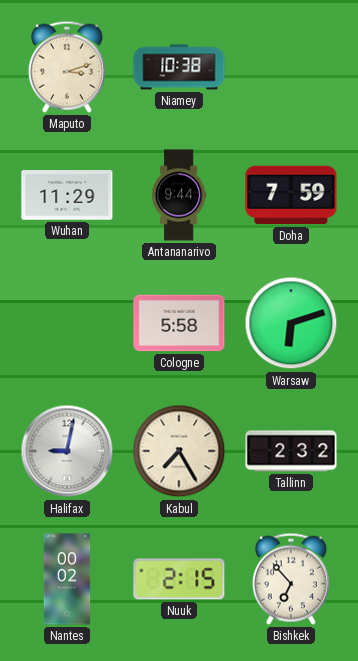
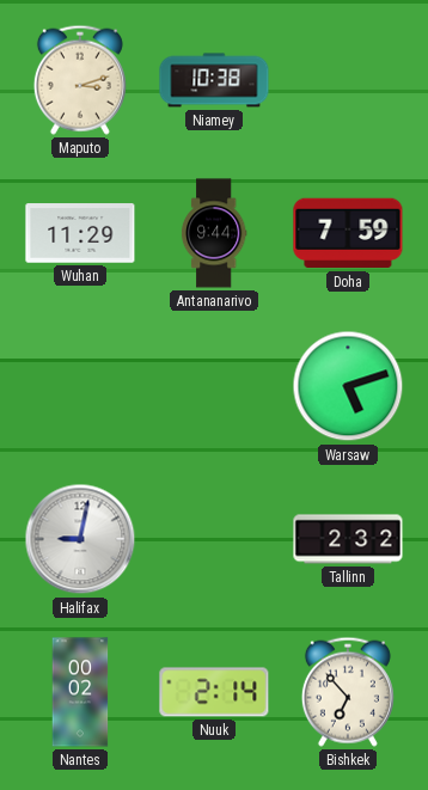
Cologne: 5:58 -> none (179, 323)
Warsaw: 6:12 -> 5:12 (348, 386)
Kabul: 7:25 -> none (179, 451)
Nuuk: 2:15 -> 2:14 (214, 692)
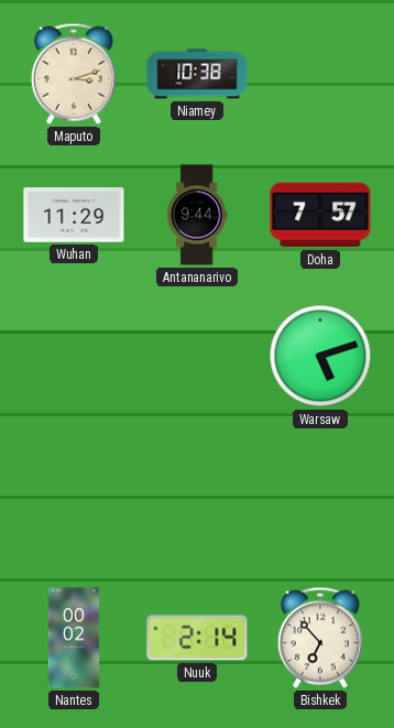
Doha: 7:59 -> 7:57 (320, 215)
Halifax: 9:02 -> none (80, 539)
Tallinn: 2:32 -> none (348, 539)
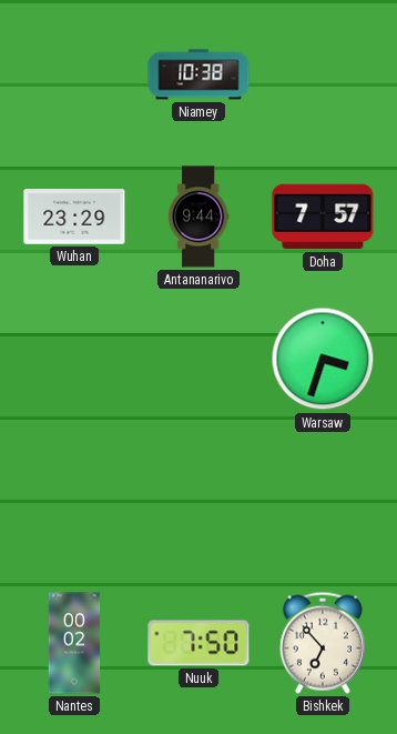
Maputo: 3:12 -> none (74, 74)
Wuhan: 11:29 -> 23:29 (74, 217)
Warsaw: 5:12 -> 3:33 (323, 359)
Nuuk: 2:14 -> 7:50 (198, 643)
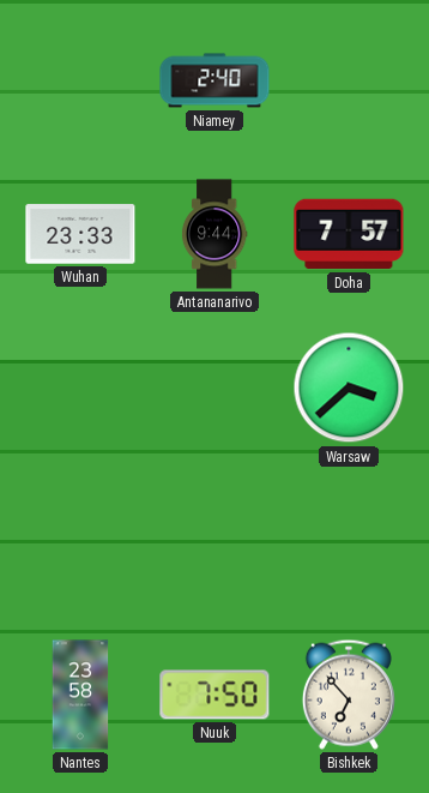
Niamey: 10:38 -> 2:40 (214, 80)
Wuhan: 23:29 -> 23:33 (80, 234)
Warsaw: 3:33 -> 3:38 (349, 388)
Nantes: 00:02 -> 23:58 (80, 695)
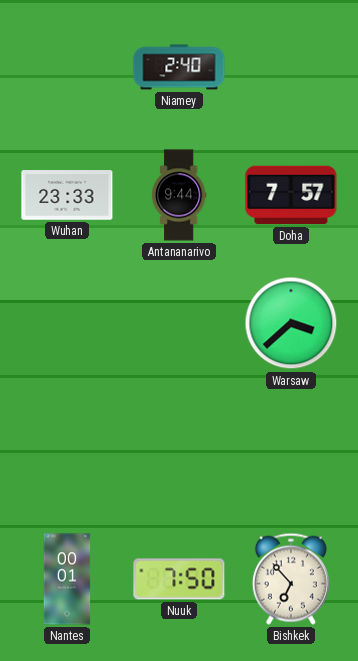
Nantes: 23:58 -> 00:01 (67, 579)
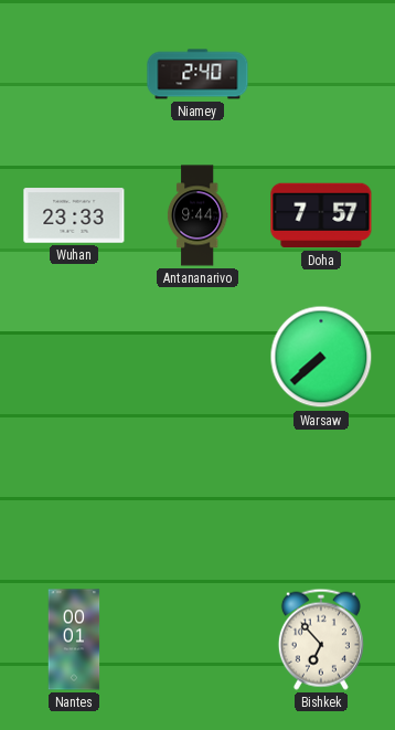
Warsaw: 3:38 -> 7:38 (321, 357)
Nuuk: 7:50 -> none (179, 579)
